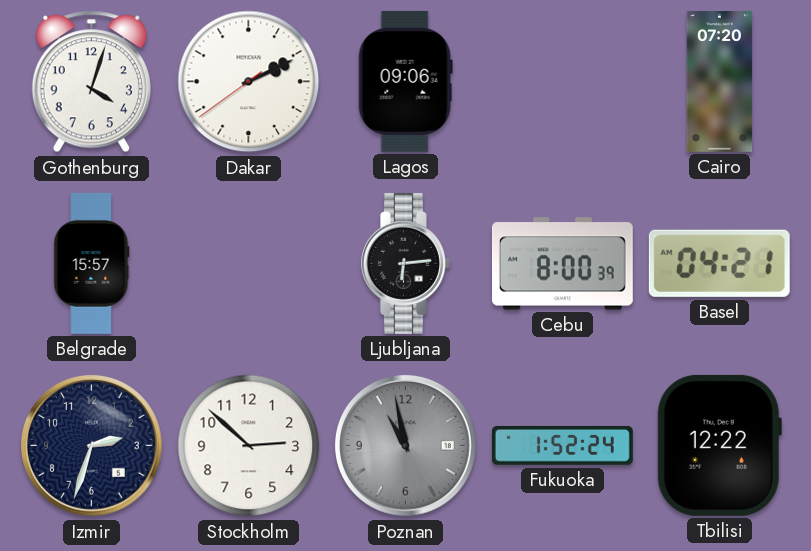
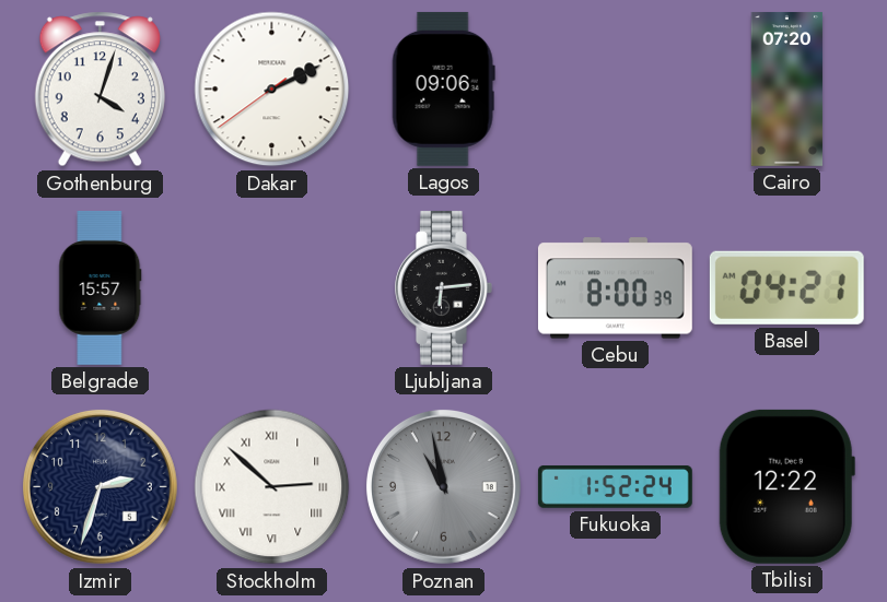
Stockholm numerals: Arabic -> Roman (272, 487)
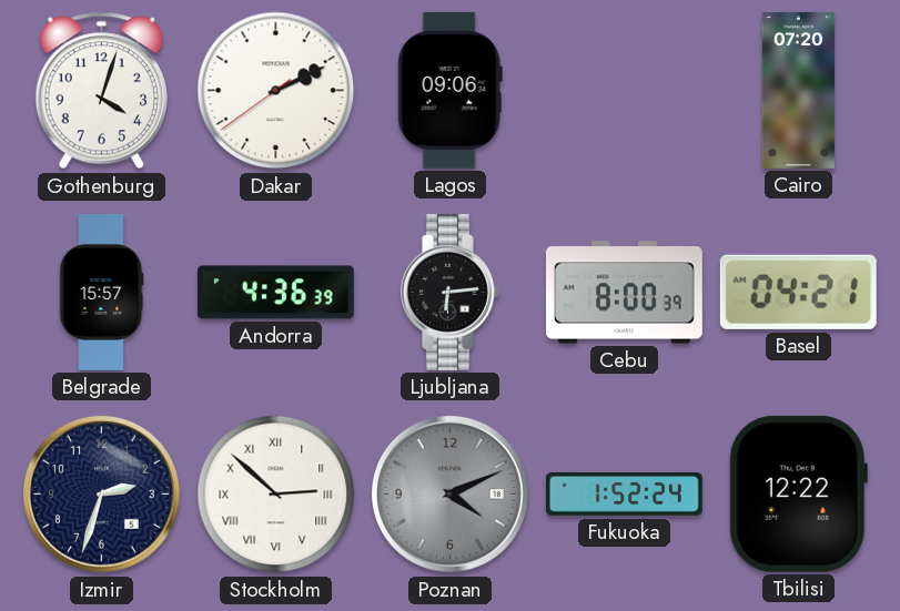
Andorra: none -> 4:36 (275, 293)
Poznan: 10:58 -> 4:11 (449, 493)
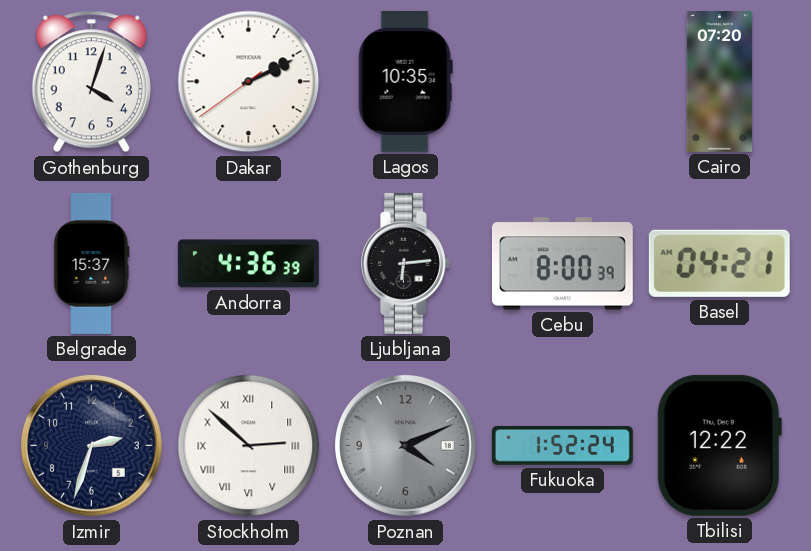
Lagos: 09:06 -> 10:35 (405, 81)
Belgrade: 15:57 -> 15:37 (92, 263)
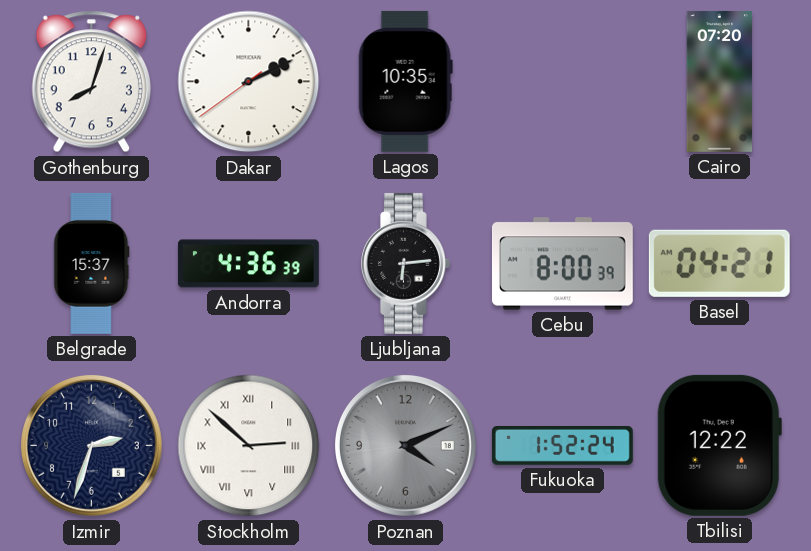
Gothenburg: 4:03 -> 8:03 (91, 82)
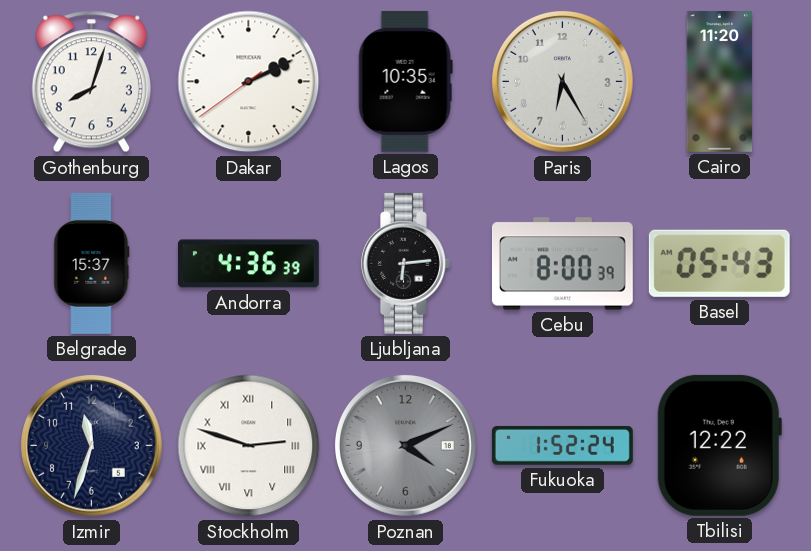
Paris: none -> 6:25 (562, 81)
Cairo: 07:20 -> 11:20 (720, 81)
Basel: 04:21 -> 05:43 (719, 263)
Izmir: 2:33 -> 11:33 (91, 445)
Stockholm: 2:52 -> 2:48 (249, 446)
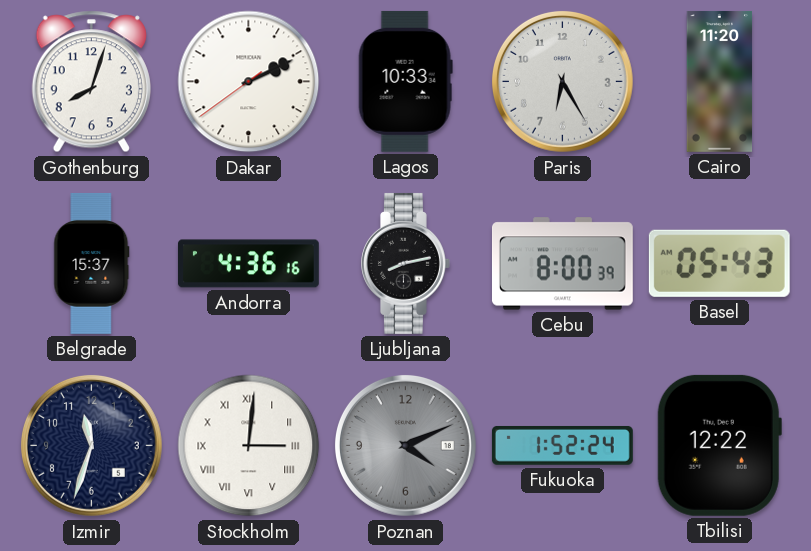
Lagos: 10:35 -> 10:33 (405, 81)
Andorra: 4:36:39 -> 4:36:16 (248, 264)
Ljubljana: 6:14 -> 8:13 (406, 263)
Stockholm: 2:48 -> 3:01 (249, 446)
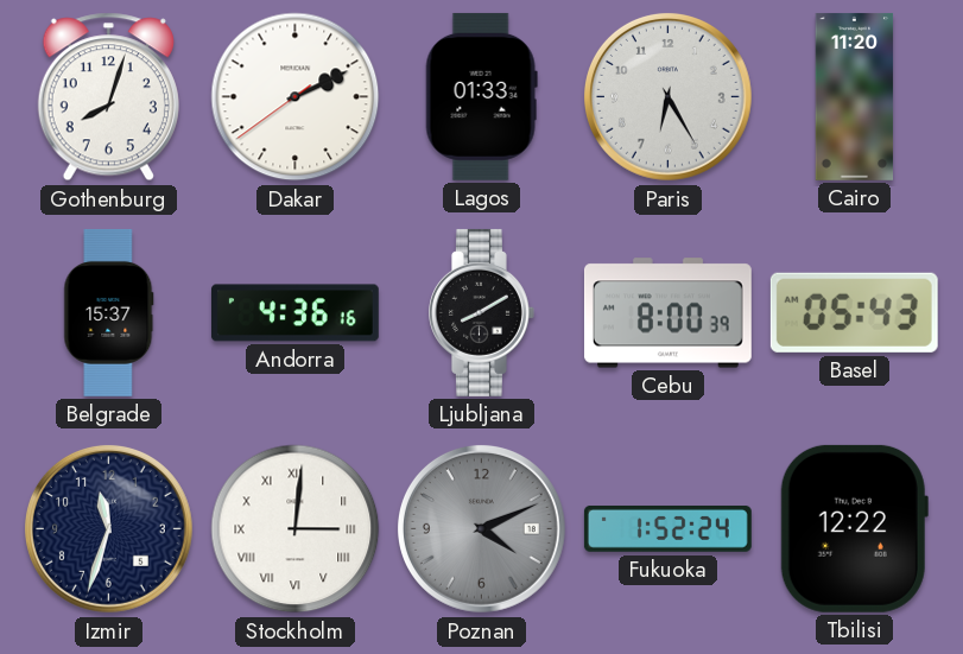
Lagos: 10:33 -> 01:33 (481, 96)
Ljubljana: 8:13 -> 8:10 (482, 312)
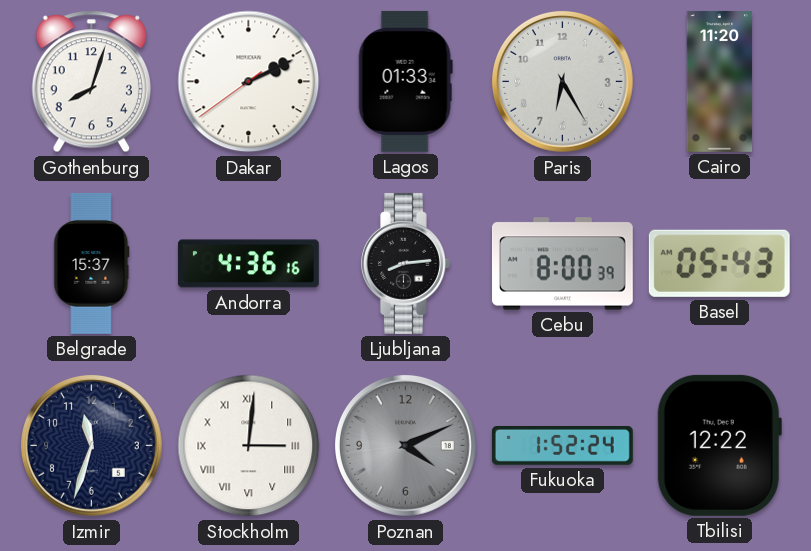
Ljubljana: 8:10 -> 8:14 (406, 263)
